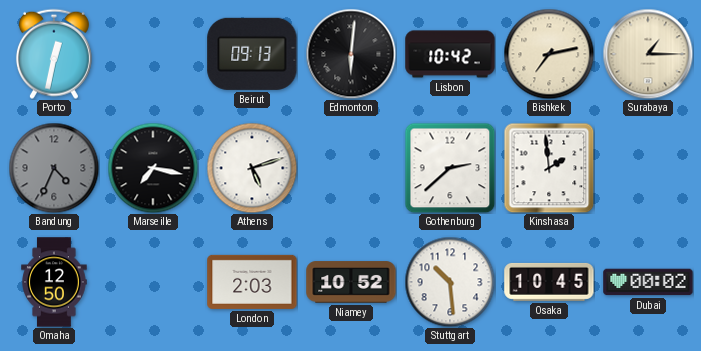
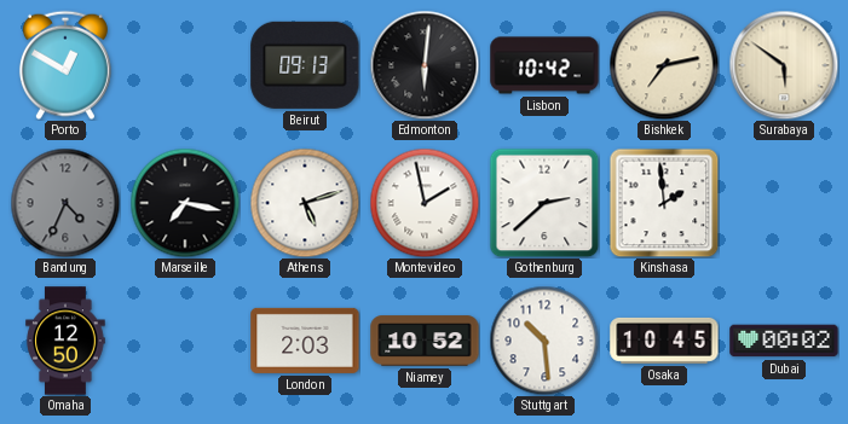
Porto: 12:32 -> 12:50 (65, 65)
Surabaya: 1:15 -> 5:51 (784, 65)
Montevideo: none -> 1:58 (425, 203)
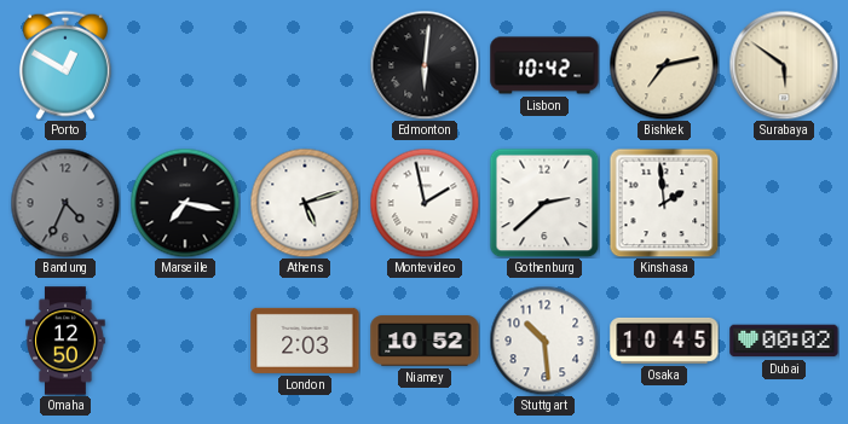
Beirut: 09:13 -> none (305, 65)
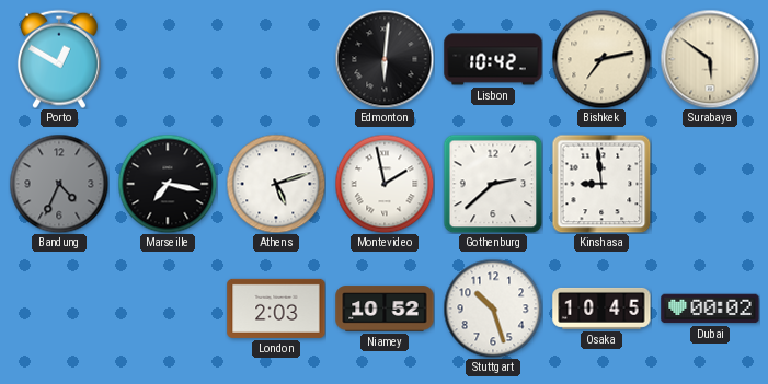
Kinshasa: 1:59 -> 8:59 (601, 184)
Omaha: 12:50 -> none (65, 341)
Stuttgart: 10:29 -> 10:27 (493, 309)
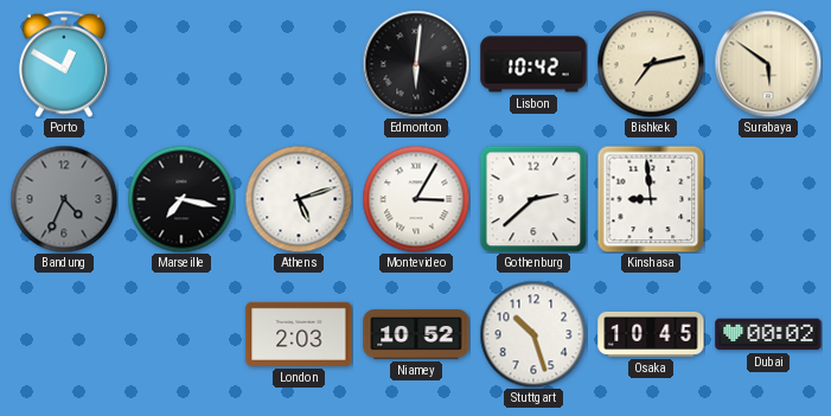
Montevideo: 1:58 -> 3:05 (416, 199)
